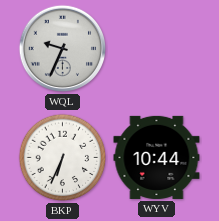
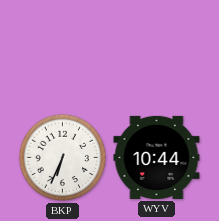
WQL: 9:34 -> none (63, 49)
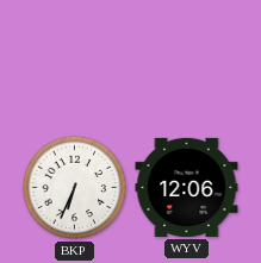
WYV: 10:44 -> 12:06 (187, 187)
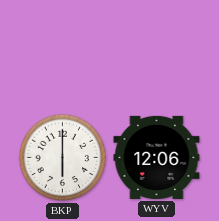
BKP: 6:34 -> 6:00 (63, 158)
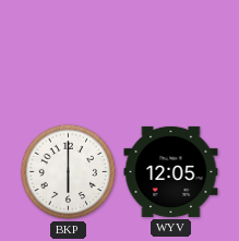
WYV: 12:06 -> 12:05 (171, 171)
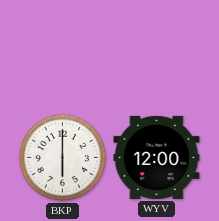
WYV: 12:05 -> 12:00 (157, 157)
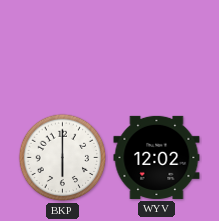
WYV: 12:00 -> 12:02 (157, 157)
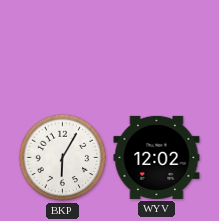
BKP: 6:00 -> 6:05 (63, 158)
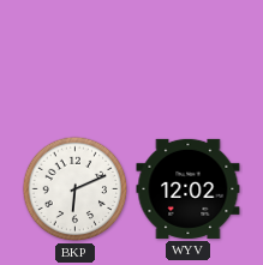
BKP: 6:05 -> 6:11 (76, 189)
